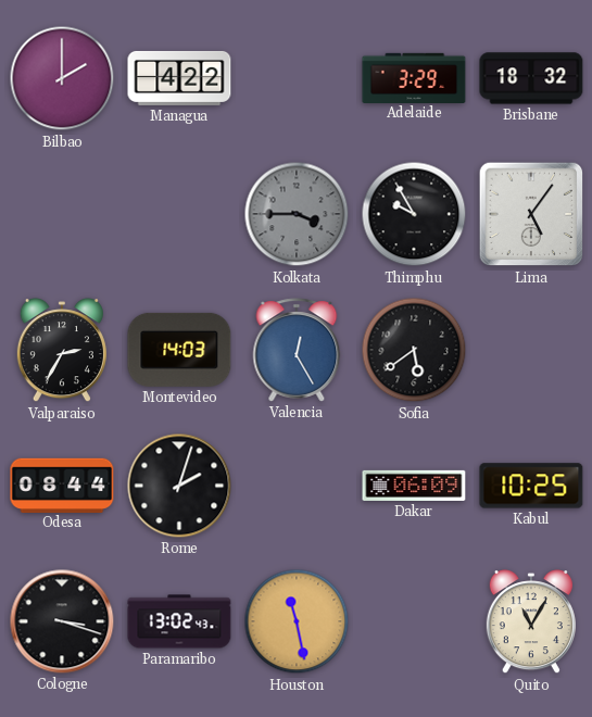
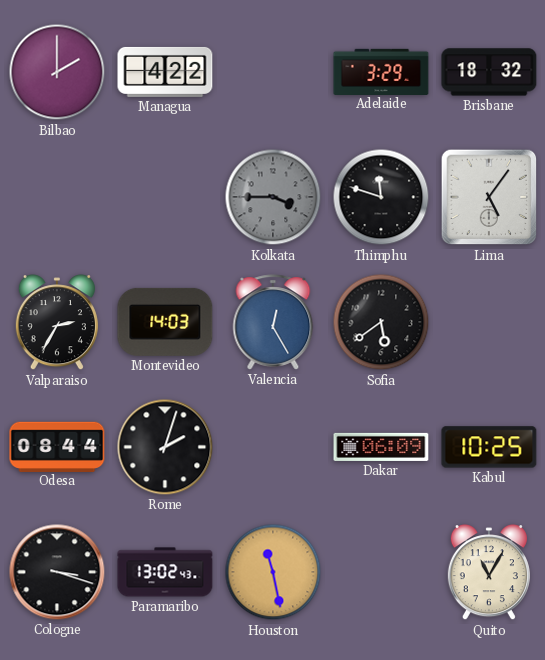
Thimphu: 9:55 -> 11:48 (381, 197)
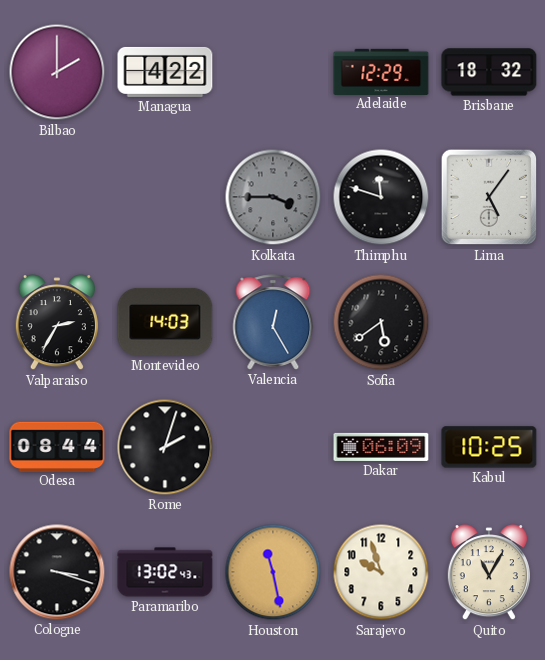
Adelaide: 3:29 -> 12:29 (381, 71)
Sarajevo: none -> 9:57 (381, 572)
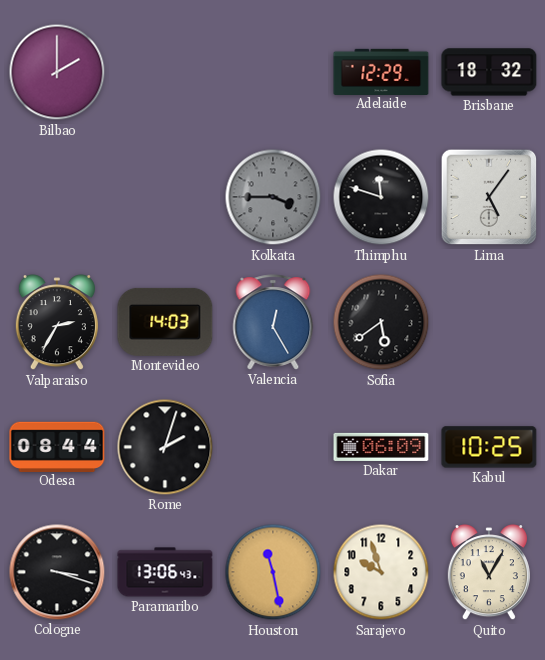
Managua: 4:22 -> none (165, 72)
Paramaribo: 13:02 -> 13:06 (165, 572)
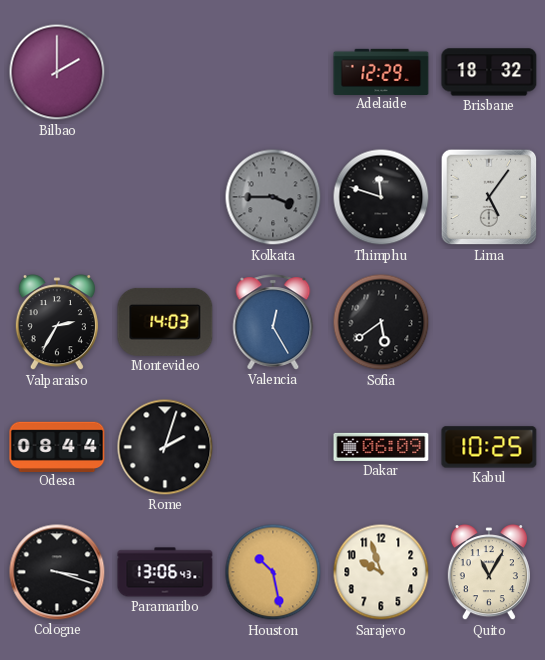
Houston: 11:28 -> 10:28 (273, 572)
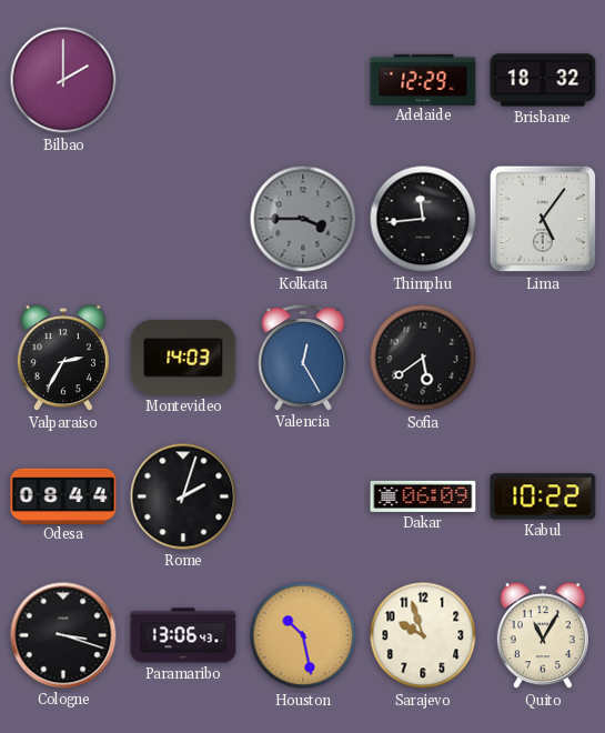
Thimphu: 11:48 -> 11:44 (423, 219)
Kabul: 10:25 -> 10:22 (543, 496)
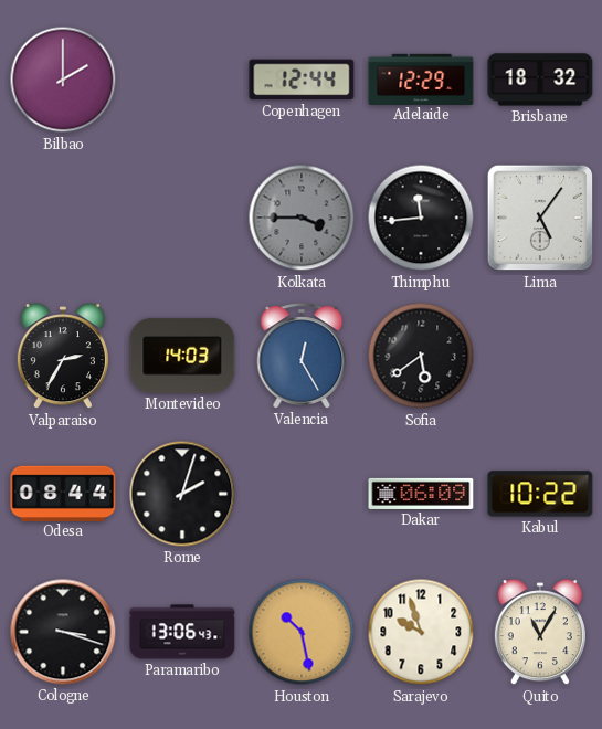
Copenhagen: none -> 12:44 (302, 80)
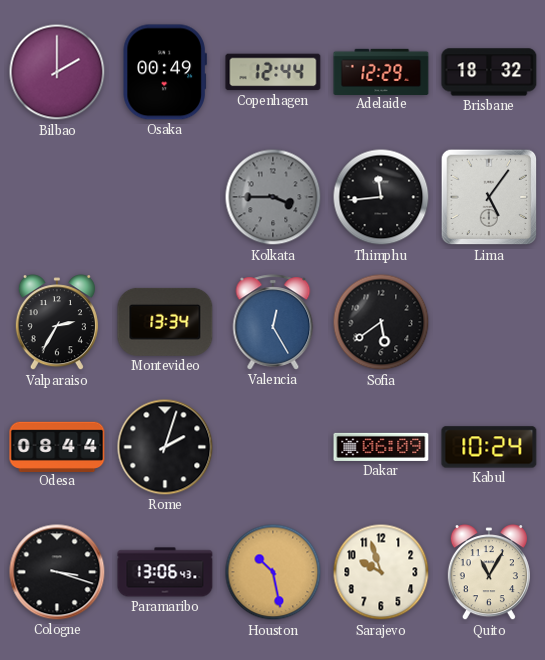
Osaka: none -> 00:49 (165, 72)
Montevideo: 14:03 -> 13:34 (165, 322)
Kabul: 10:22 -> 10:24 (489, 447)
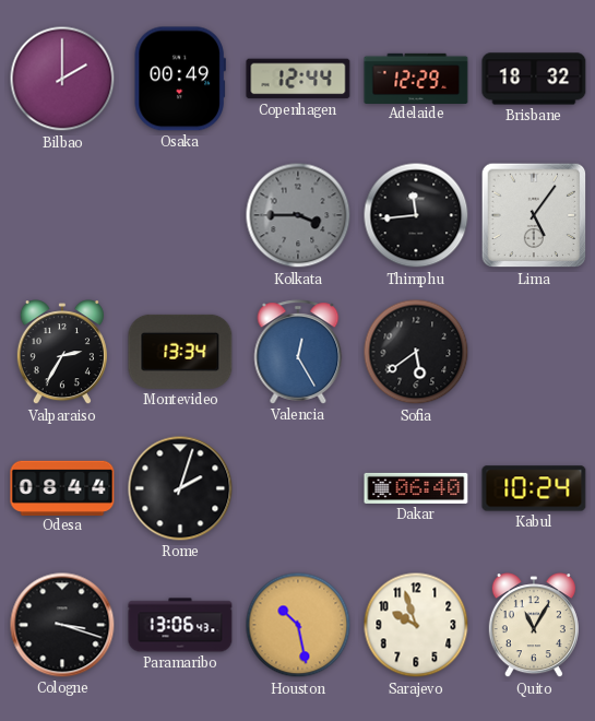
Dakar: 06:09 -> 06:40 (416, 488)
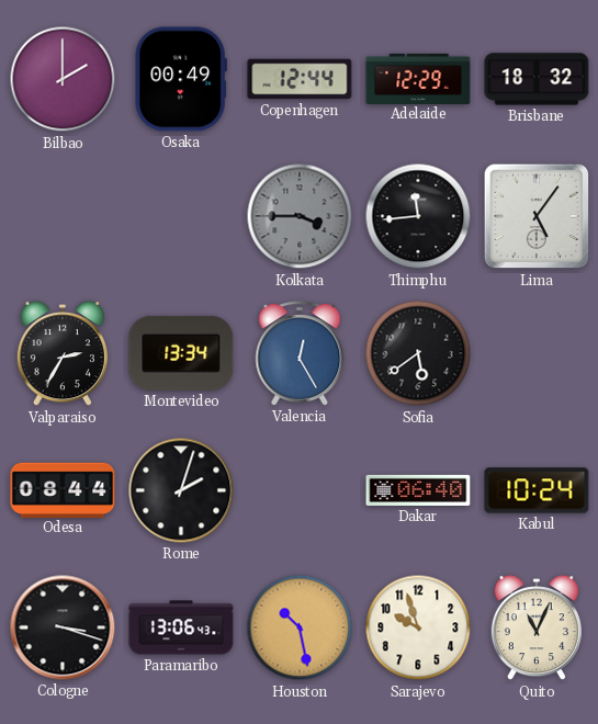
Quito: 11:05 -> 11:04 (537, 629)
